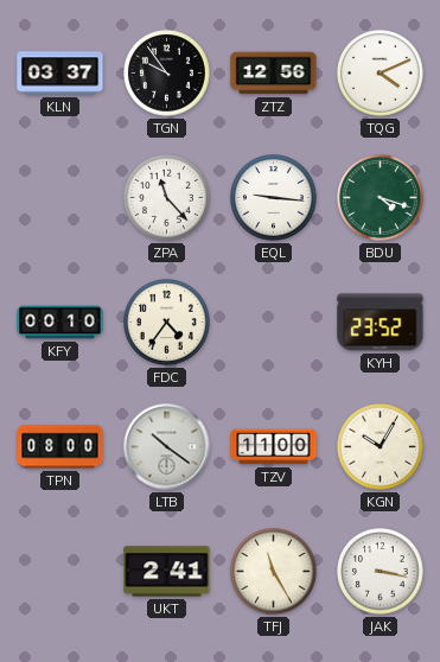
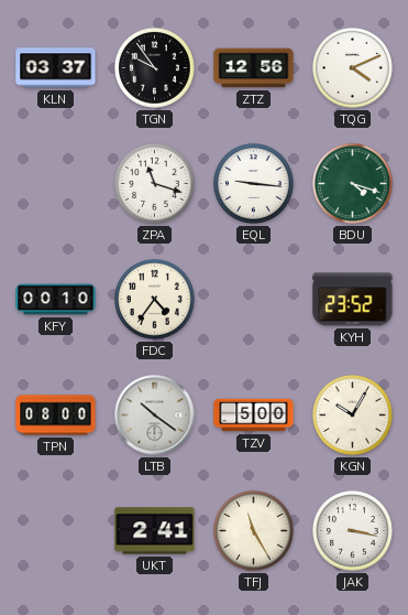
ZPA: 11:23 -> 11:18 (155, 184)
TZV: 11:00 -> 5:00 (254, 416)
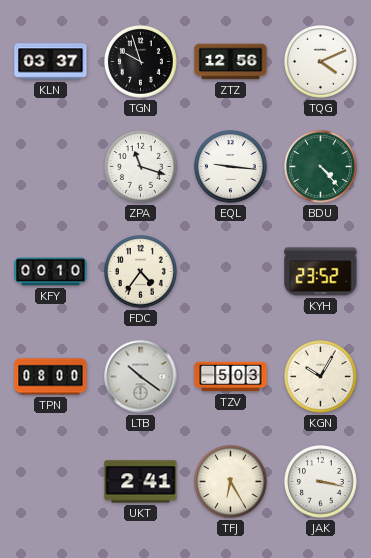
TGN: 9:54 -> 9:57 (141, 62)
BDU: 4:18 -> 4:23 (321, 167)
TZV: 5:00 -> 5:03 (231, 377)
TFJ: 11:25 -> 6:25 (231, 482)
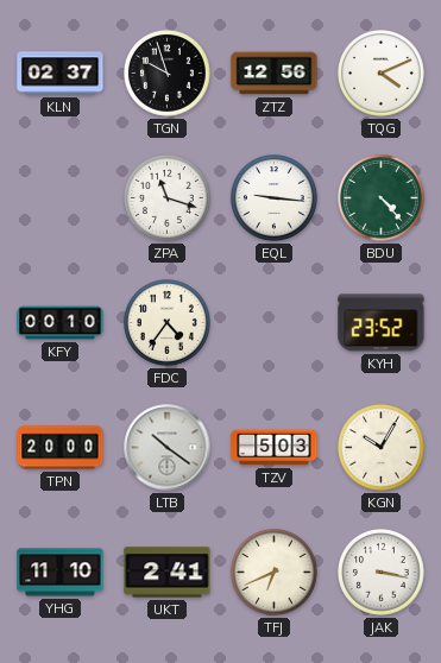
KLN: 03:37 -> 02:37 (61, 74)
TPN: 08:00 -> 20:00 (61, 448)
YHG: none -> 11:10 (61, 573)
TFJ: 6:25 -> 6:41 (275, 573)
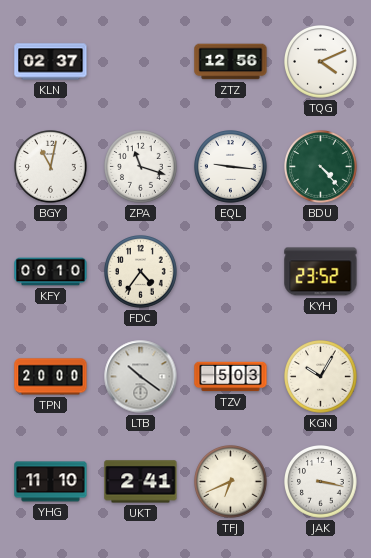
TGN: 9:57 -> none (168, 74)
BGY: none -> 11:02 (51, 167)
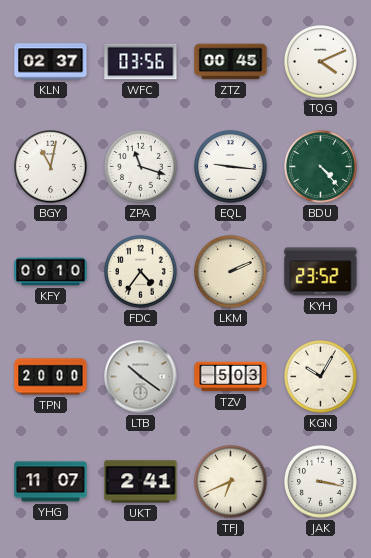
WFC: none -> 03:56 (141, 62)
ZTZ: 12:56 -> 00:45 (231, 62)
LKM: none -> 2:11 (231, 272)
YHG: 11:10 -> 11:07 (51, 482)
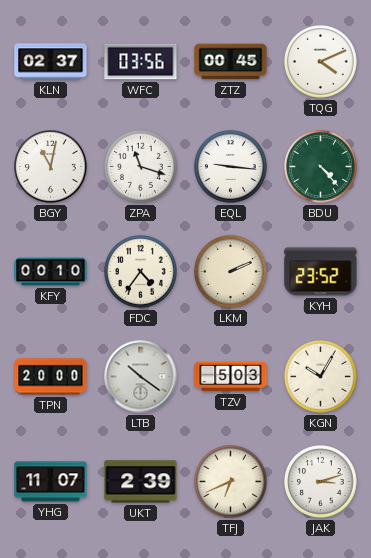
UKT: 2:41 -> 2:39 (141, 482)
JAK: 3:17 -> 3:12 (321, 482)
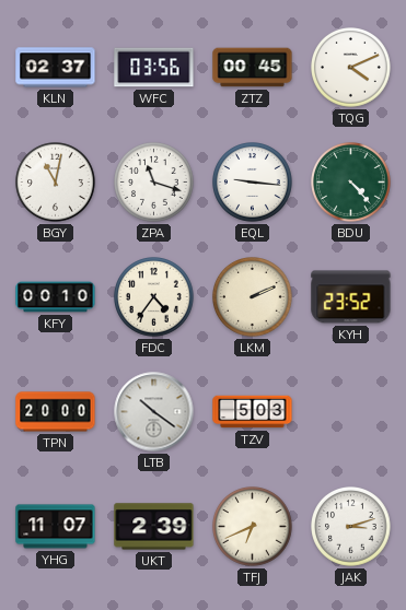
KGN: 10:05 -> none (321, 377)
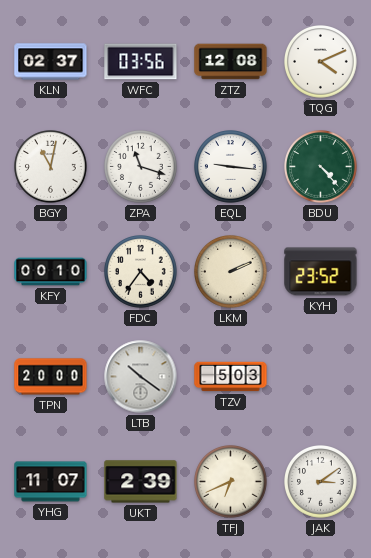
ZTZ: 00:45 -> 12:08 (231, 62)
JAK: 3:12 -> 3:09 (321, 482)
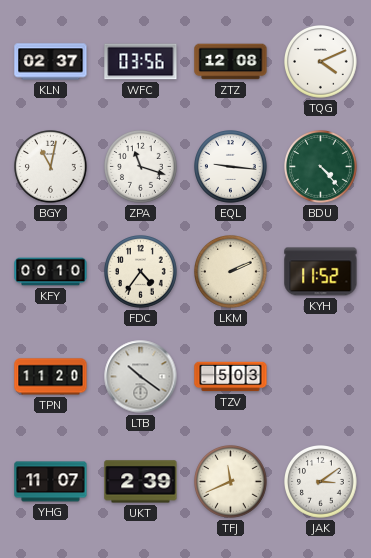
KYH: 23:52 -> 11:52 (321, 272)
TPN: 20:00 -> 11:20 (51, 377)
TFJ: 6:41 -> 11:41 (231, 482)
